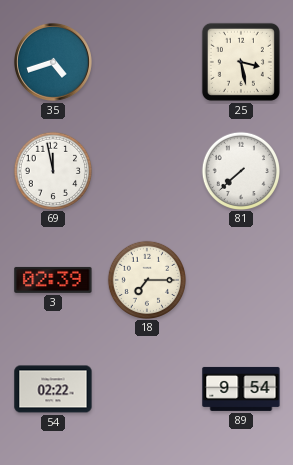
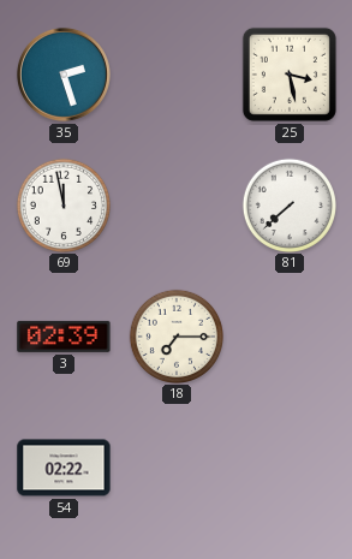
35: 4:42 -> 2:27 (64, 75)
89: 9:54 -> none (241, 389)
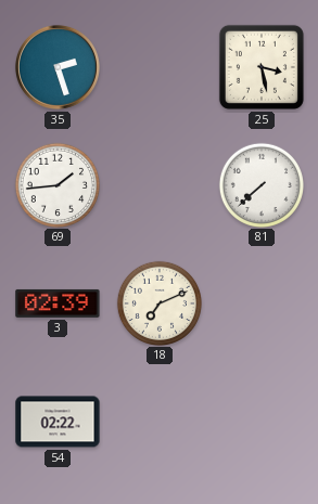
69: 11:58 -> 1:44 (56, 184)
18: 7:15 -> 7:11 (158, 302)
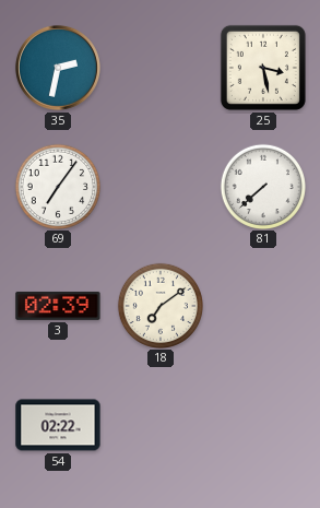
35: 2:27 -> 2:32 (58, 68)
69: 1:44 -> 7:06 (57, 186)
18: 7:11 -> 7:09 (159, 305)
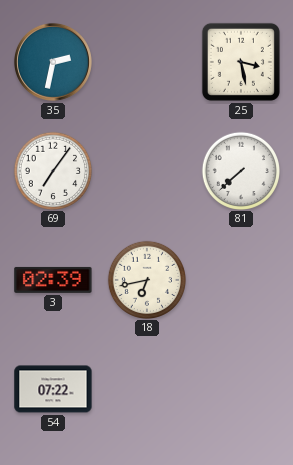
18: 7:09 -> 6:43 (146, 279)
54: 02:22 -> 07:22 (53, 389)
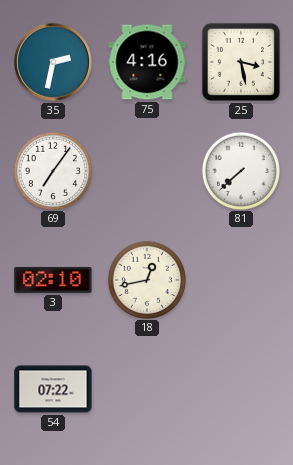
75: none -> 4:16 (147, 62)
3: 02:39 -> 02:10 (53, 280)
18: 6:43 -> 12:43 (146, 279)
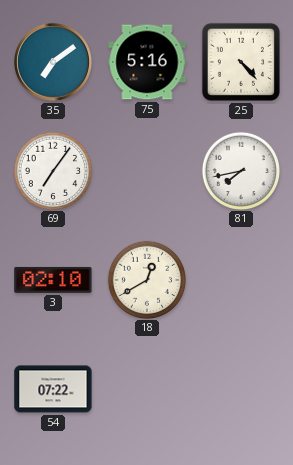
35: 2:32 -> 7:09 (53, 62)
75: 4:16 -> 5:16 (147, 62)
25: 3:28 -> 4:23 (241, 62)
81: 7:38 -> 7:43 (240, 170)
18: 12:43 -> 12:40 (146, 279)
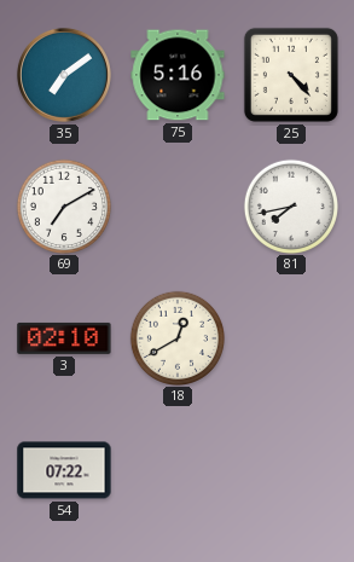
69: 7:06 -> 7:10 (63, 205)
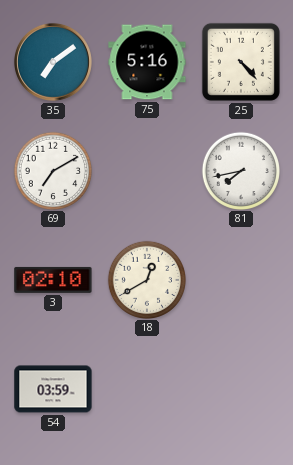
54: 07:22 -> 03:59 (53, 389)
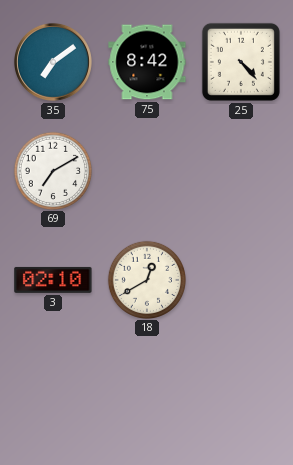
75: 5:16 -> 8:42 (147, 62)
81: 7:43 -> none (240, 170)
54: 03:59 -> none (53, 389)
